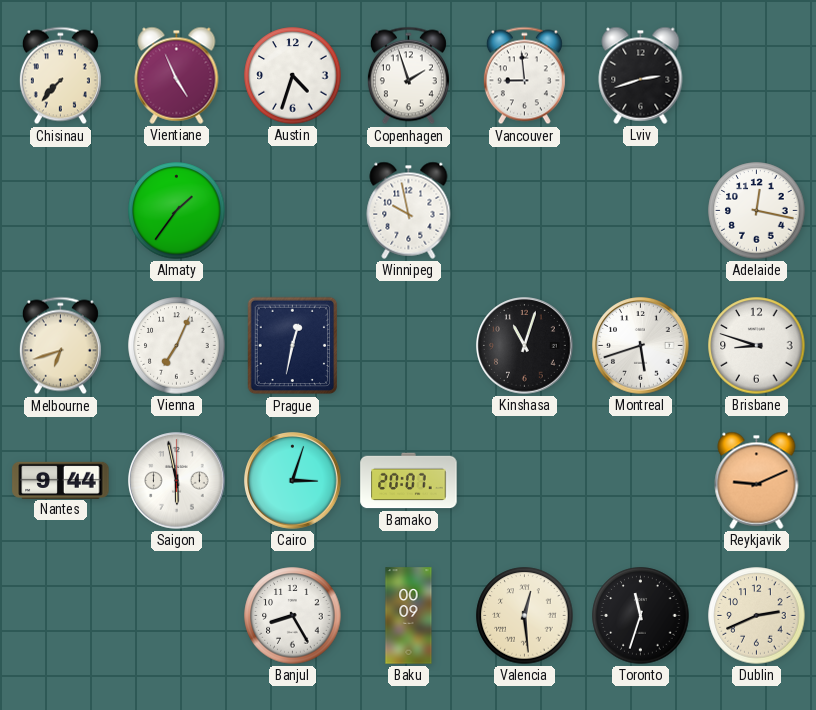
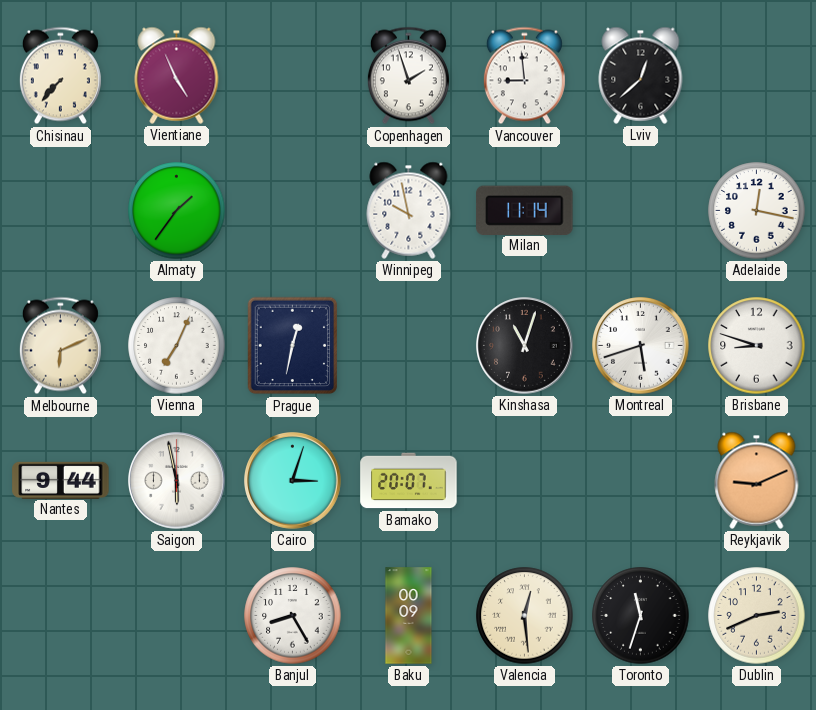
Austin: 4:33 -> none (293, 76)
Lviv: 2:42 -> 12:38 (641, 75)
Milan: none -> 11:14 (525, 210)
Melbourne: 6:42 -> 6:11 (60, 346)
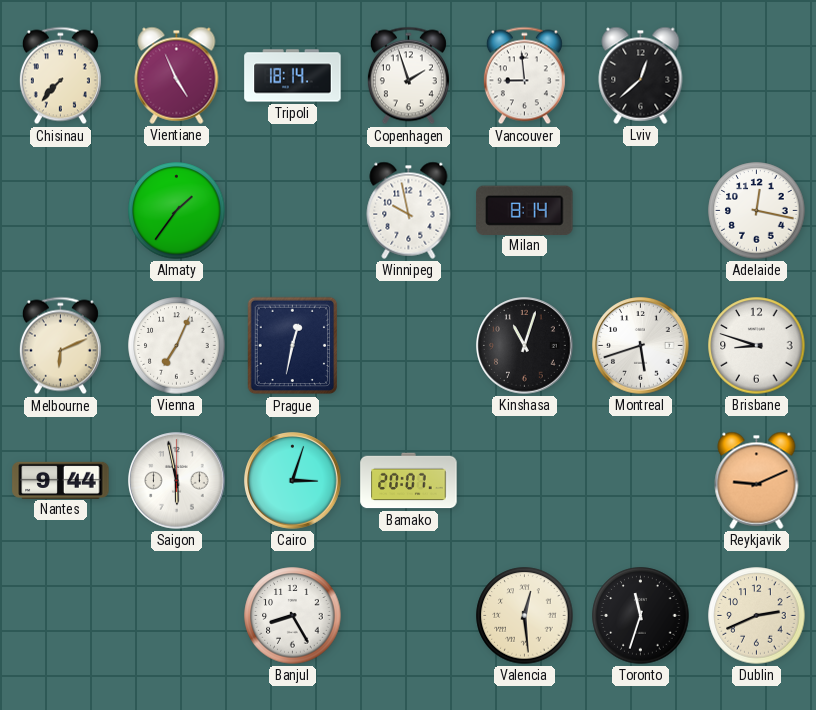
Tripoli: none -> 18:14 (293, 76)
Milan: 11:14 -> 8:14 (525, 210)
Baku: 00:09 -> none (409, 616)
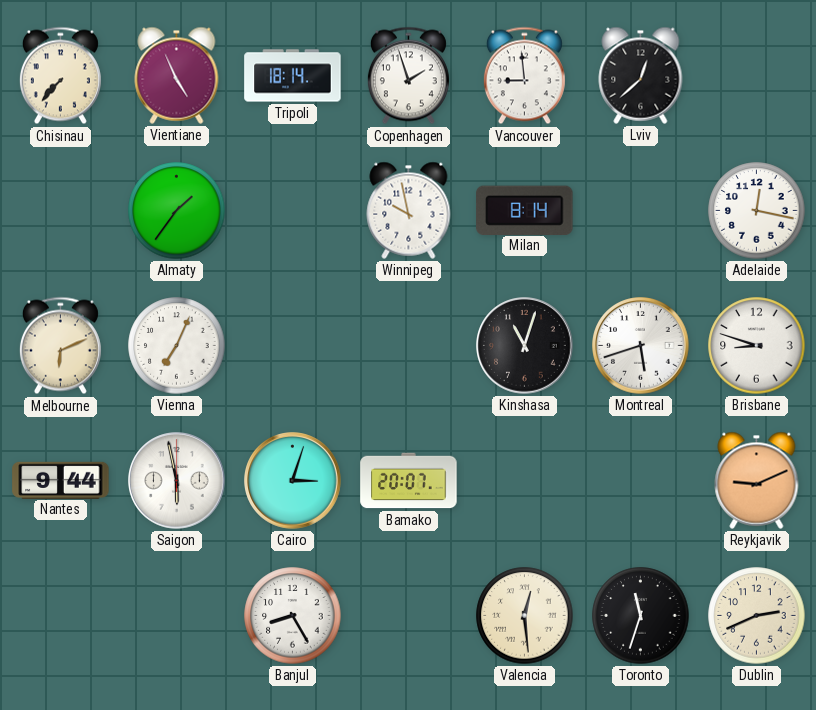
Prague: 12:32 -> none (293, 346)
